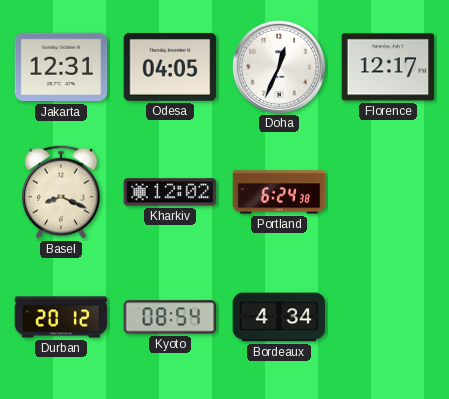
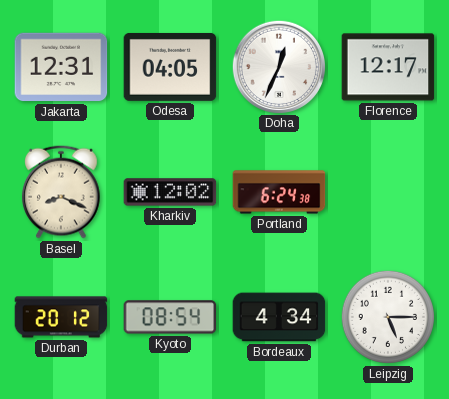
Leipzig: none -> 5:15 (388, 317)
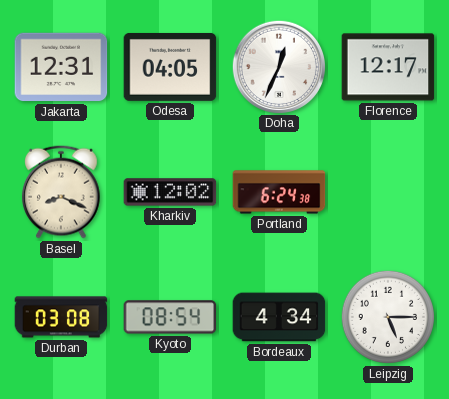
Durban: 20:12 -> 03:08 (61, 317)
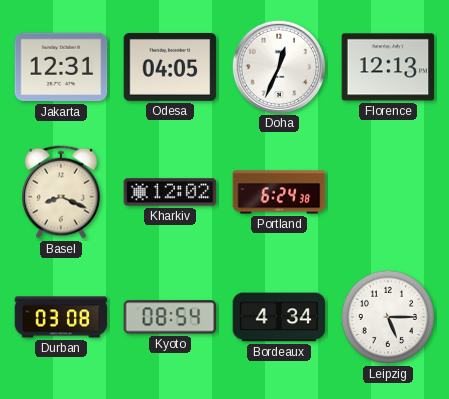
Florence: 12:17 -> 12:13 (388, 67)
